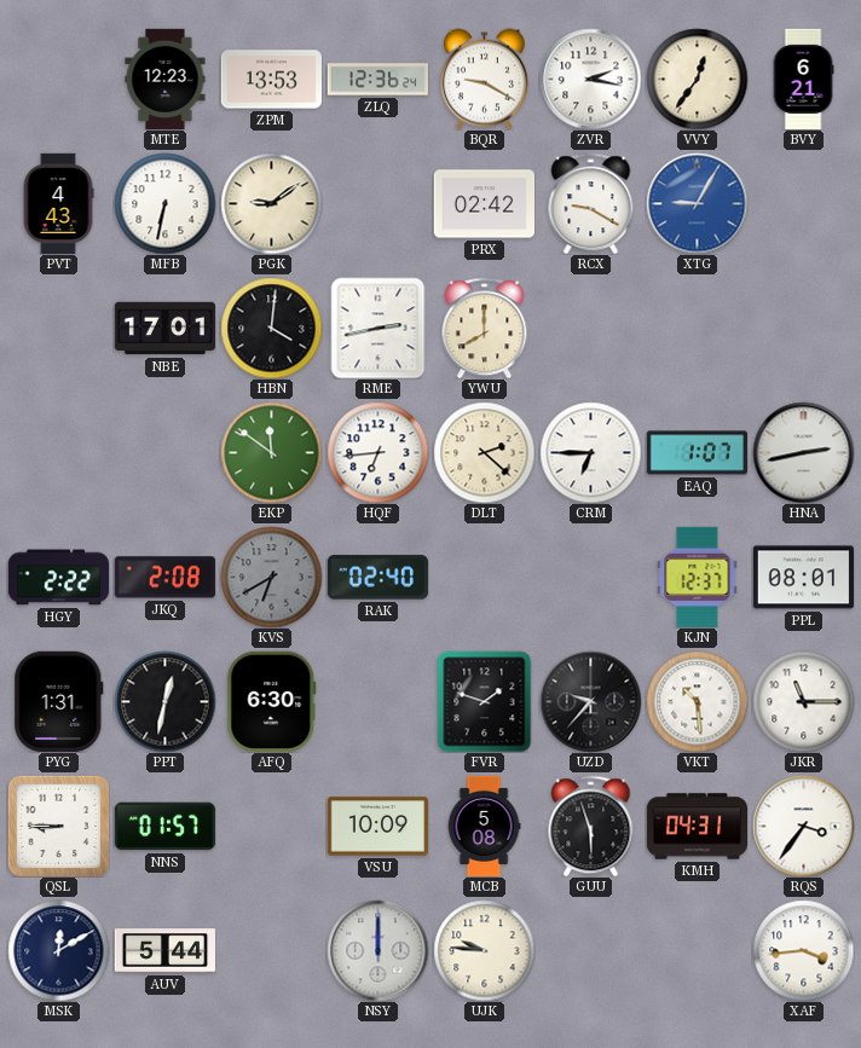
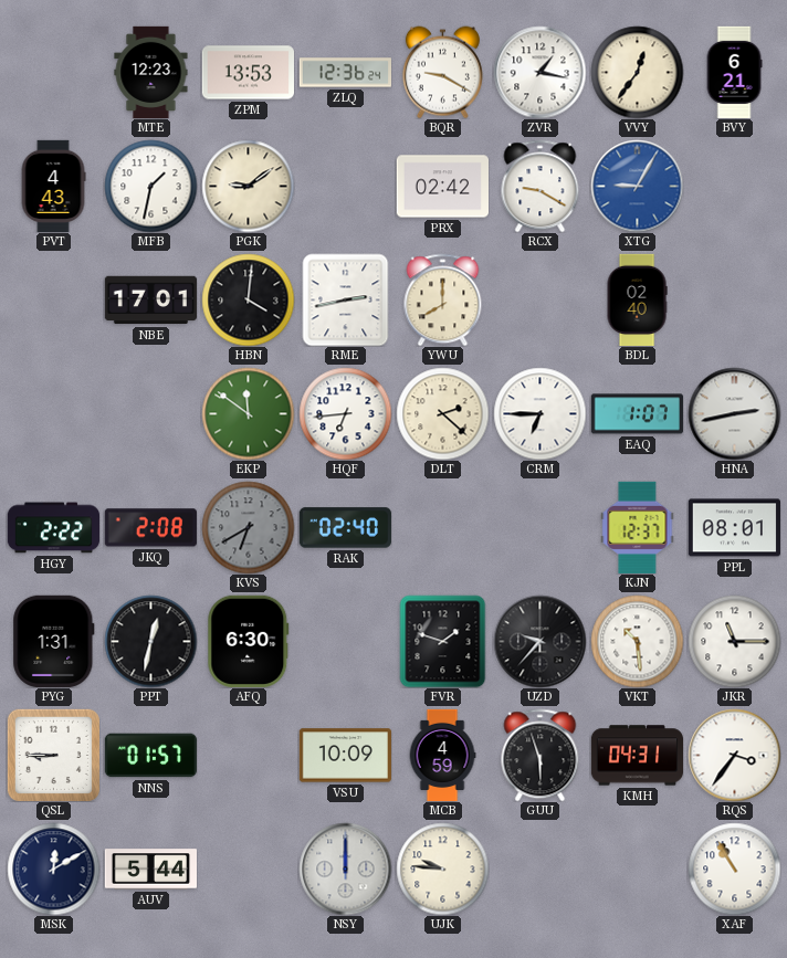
ZVR: 2:17 -> 1:17 (539, 72)
MFB: 6:32 -> 1:32 (150, 186)
BDL: none -> 02:40 (637, 299)
MCB: 5:08 -> 4:59 (442, 755)
XAF: 3:44 -> 10:55 (734, 868)
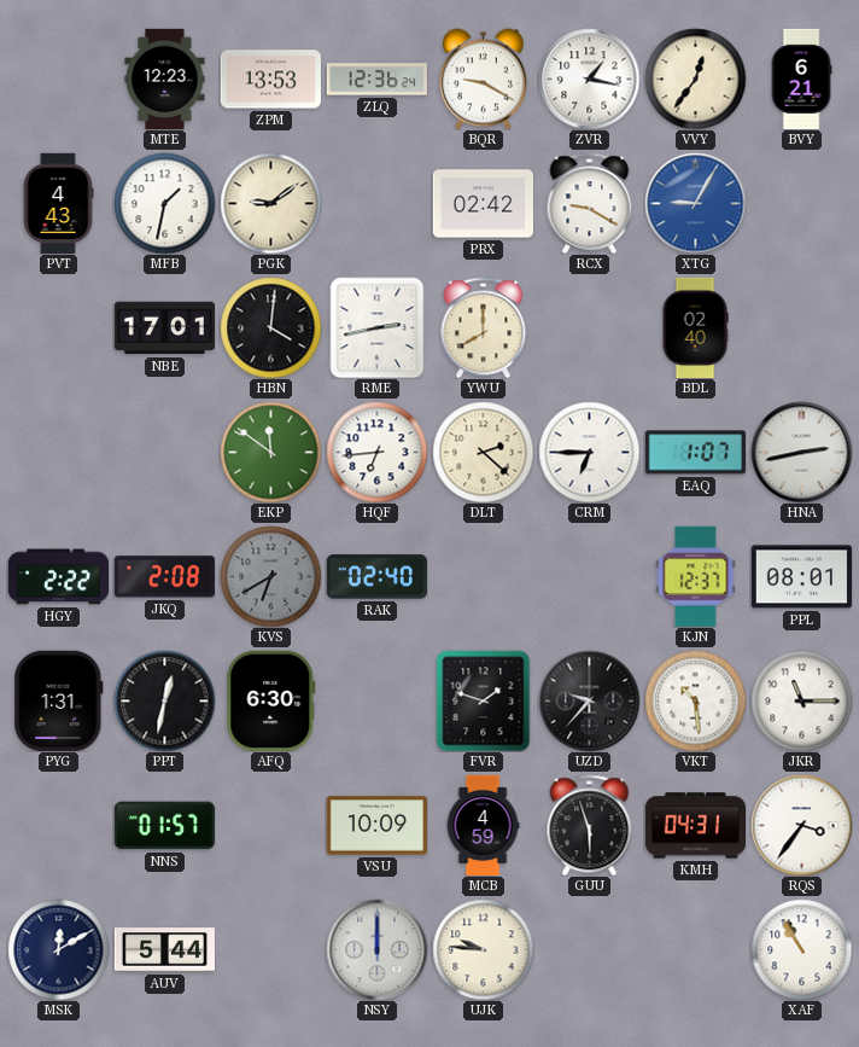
QSL: 8:45 -> none (53, 755)
